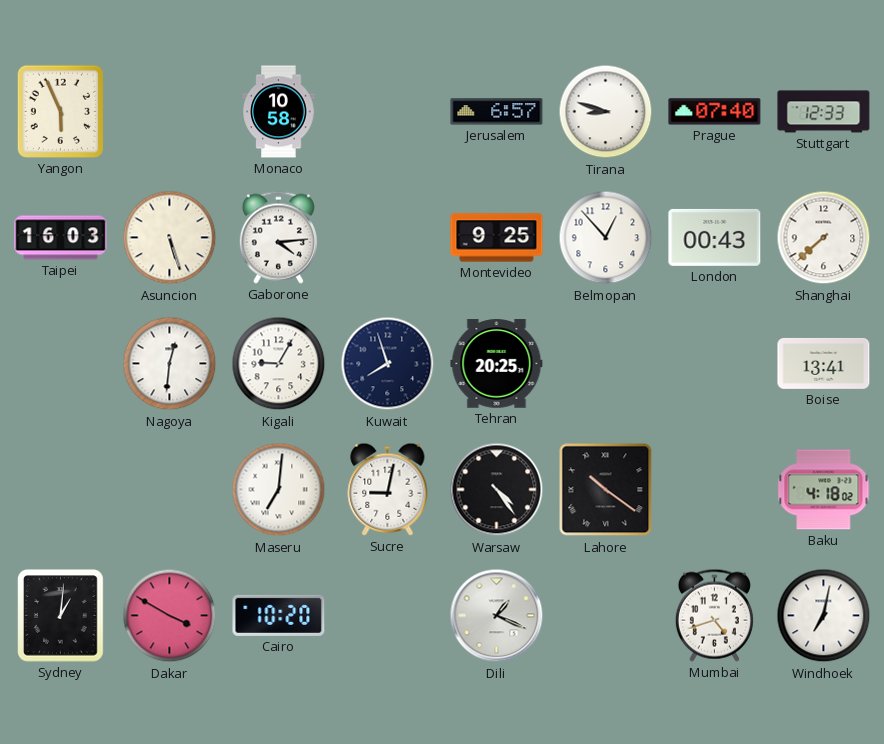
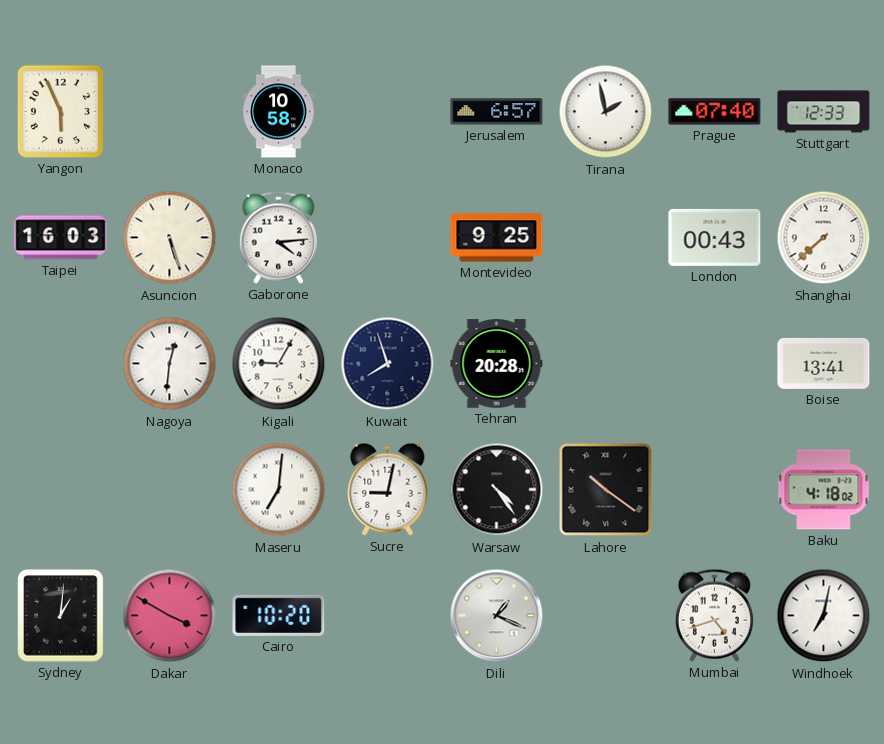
Tirana: 8:48 -> 1:58 (606, 112)
Belmopan: 12:53 -> none (606, 238)
Tehran: 20:25 -> 20:28 (497, 364)
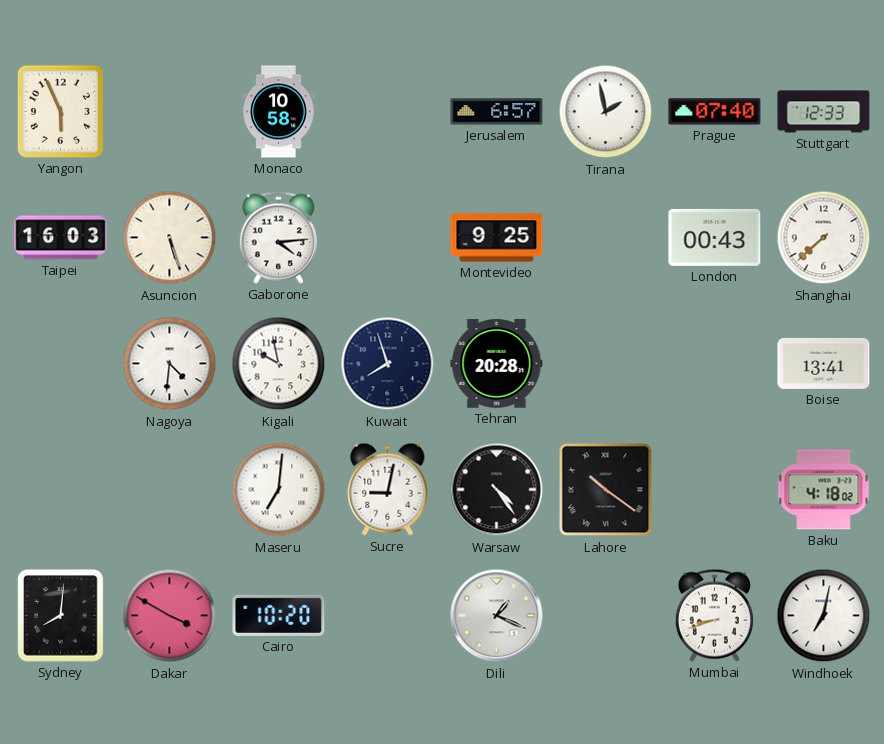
Nagoya: 12:31 -> 4:31 (170, 364)
Kigali: 9:05 -> 9:58 (279, 364)
Sydney: 1:01 -> 8:01 (61, 616)
Mumbai: 4:42 -> 8:42 (714, 615)
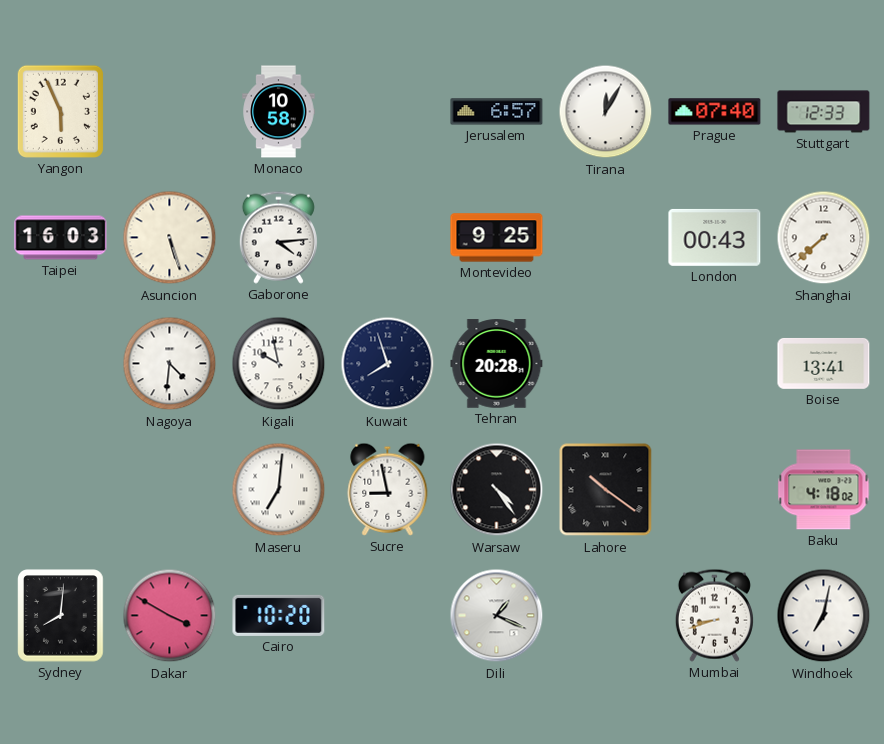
Tirana: 1:58 -> 12:05 (606, 112)
Sucre: 9:02 -> 8:58 (388, 489)
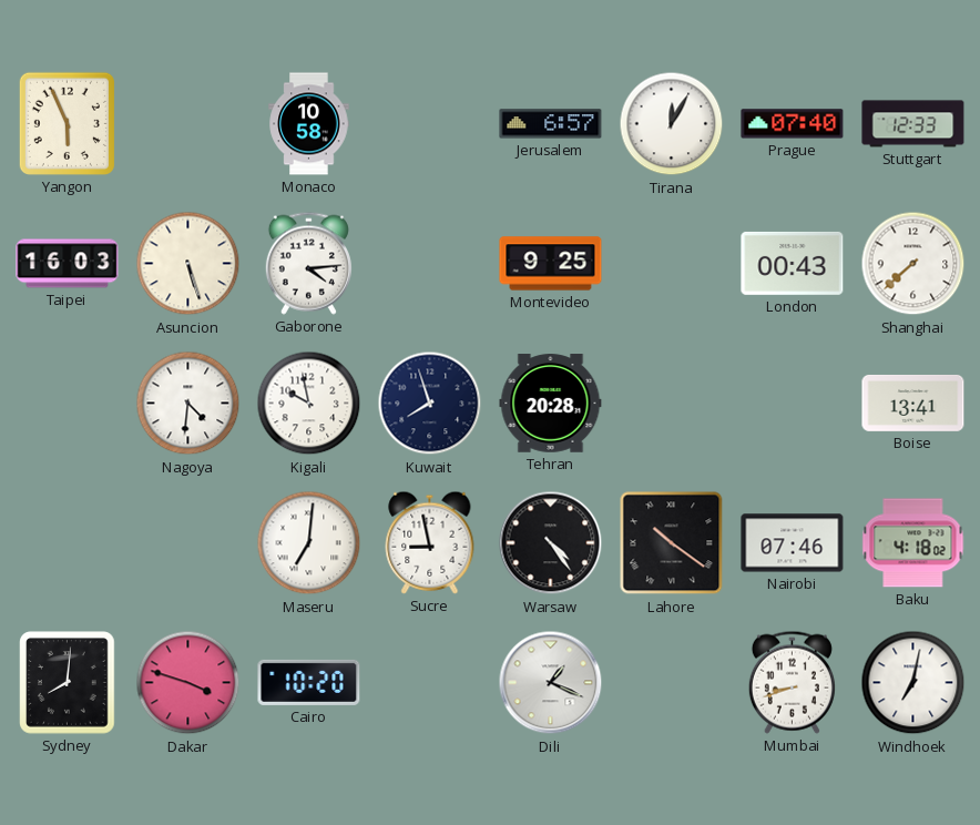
Nairobi: none -> 07:46 (793, 543)
Dakar: 3:50 -> 3:48 (188, 683)
